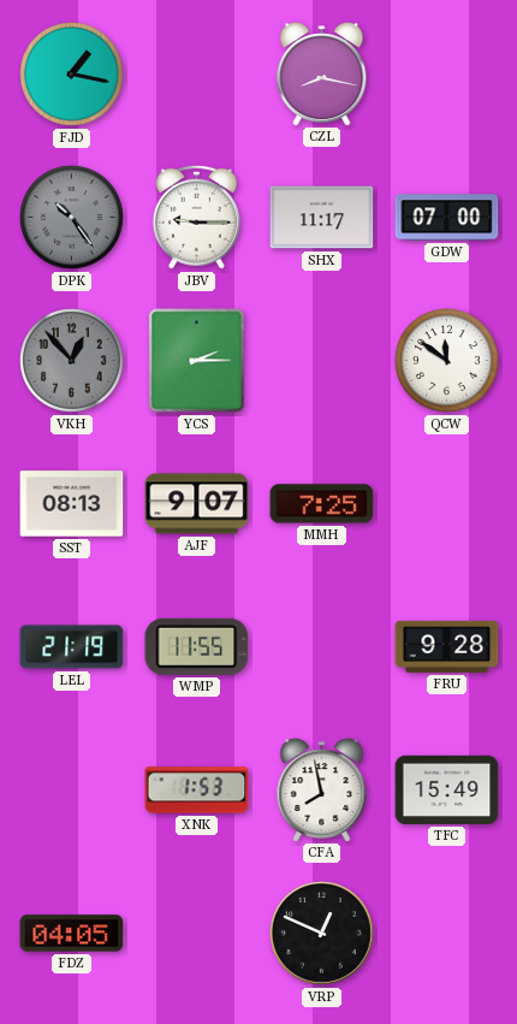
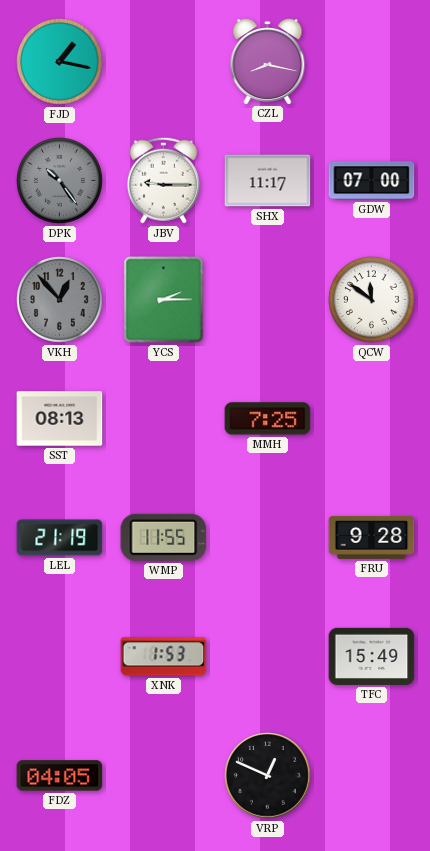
AJF: 9:07 -> none (197, 504)
CFA: 7:58 -> none (322, 791)
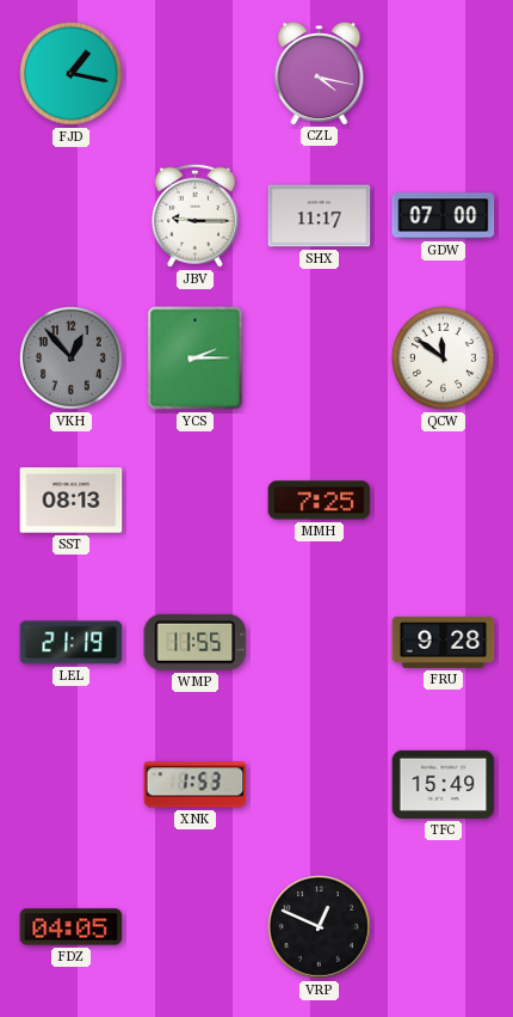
CZL: 8:17 -> 4:17 (320, 74)
DPK: 10:24 -> none (60, 181)
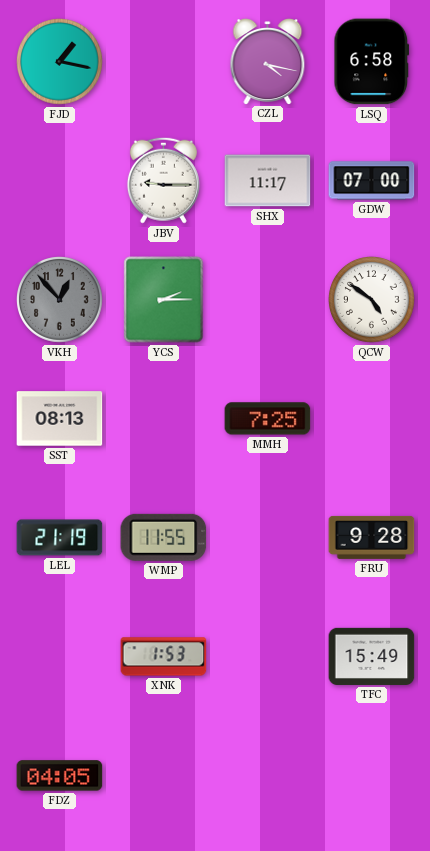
LSQ: none -> 6:58 (372, 62)
QCW: 11:51 -> 4:51 (372, 300)
VRP: 12:49 -> none (320, 927)
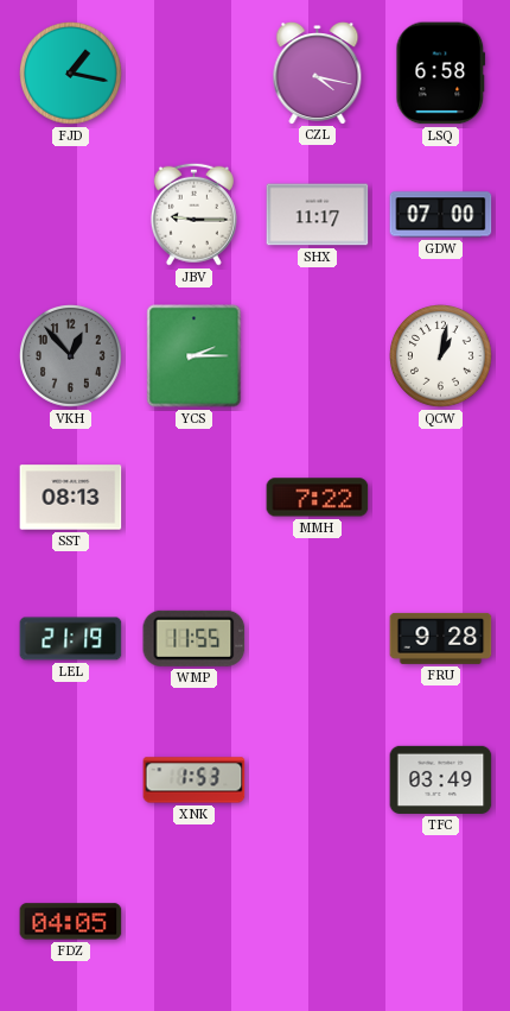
QCW: 4:51 -> 1:02 (441, 356)
MMH: 7:25 -> 7:22 (318, 498)
TFC: 15:49 -> 03:49 (441, 779)
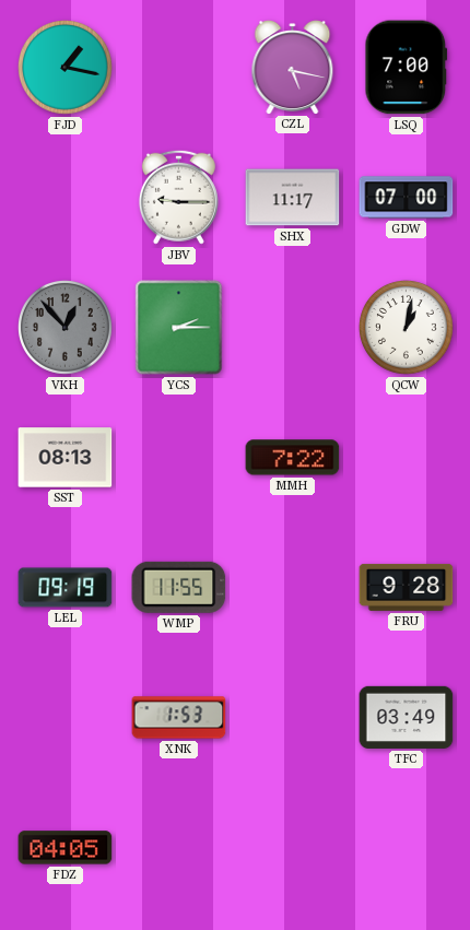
CZL: 4:17 -> 5:17 (293, 68)
LSQ: 6:58 -> 7:00 (407, 68)
LEL: 21:19 -> 09:19 (66, 588)
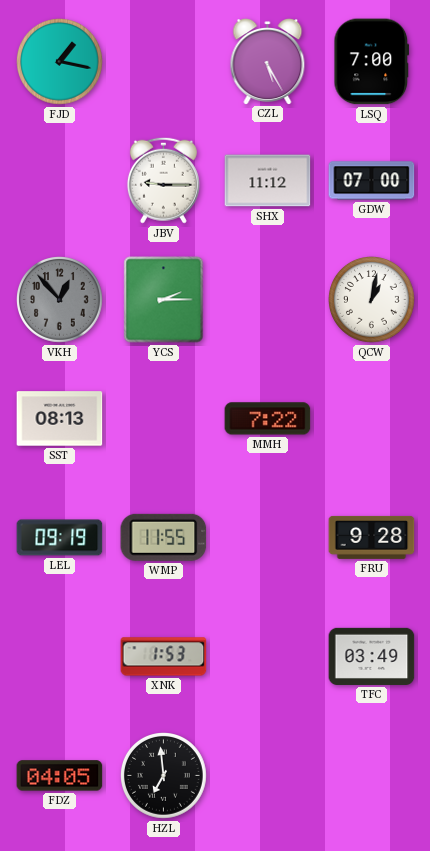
CZL: 5:17 -> 5:25 (268, 62)
SHX: 11:17 -> 11:12 (268, 181)
HZL: none -> 6:59 (164, 776)
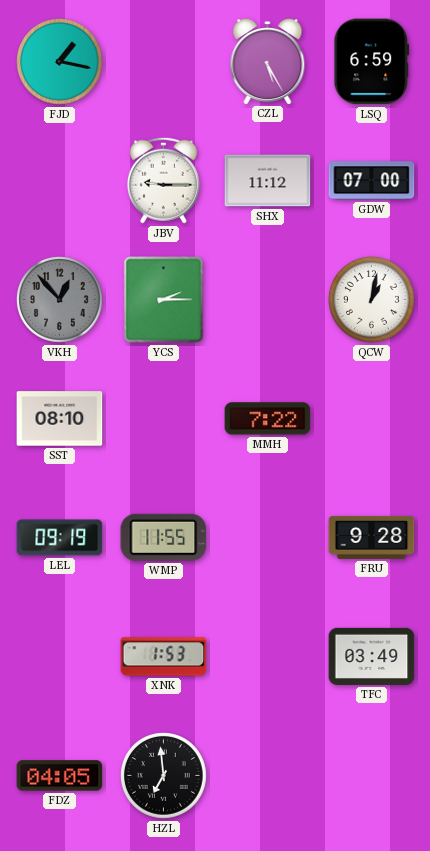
LSQ: 7:00 -> 6:59 (372, 62)
SST: 08:13 -> 08:10 (60, 419)
